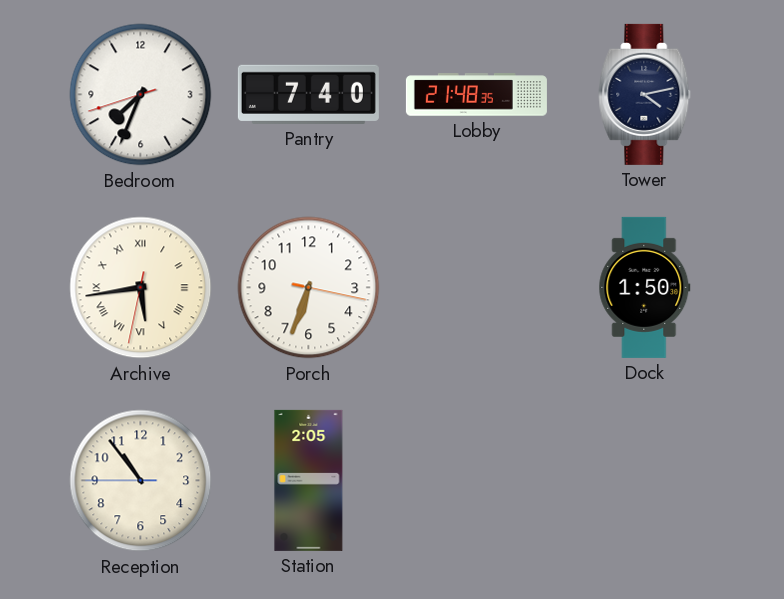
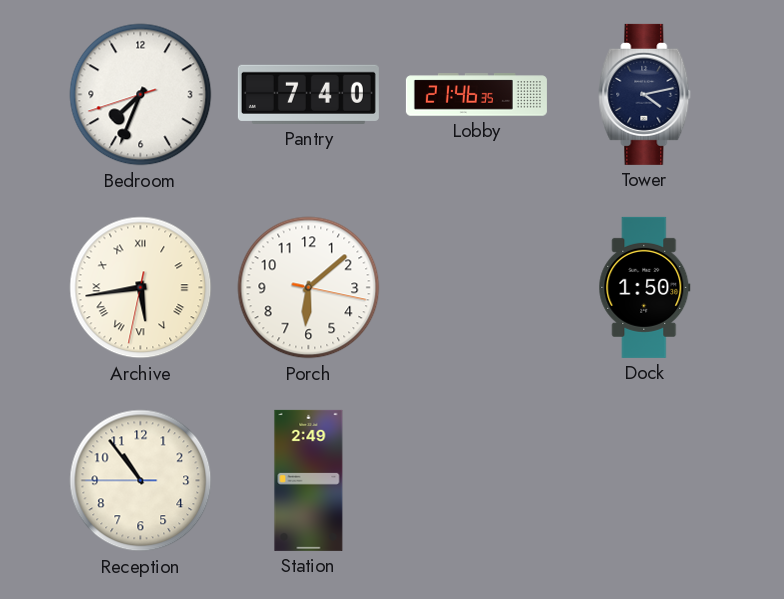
Lobby: 21:48 -> 21:46 (476, 95)
Porch: 6:33 -> 6:08 (309, 288)
Station: 2:05 -> 2:49 (309, 480)
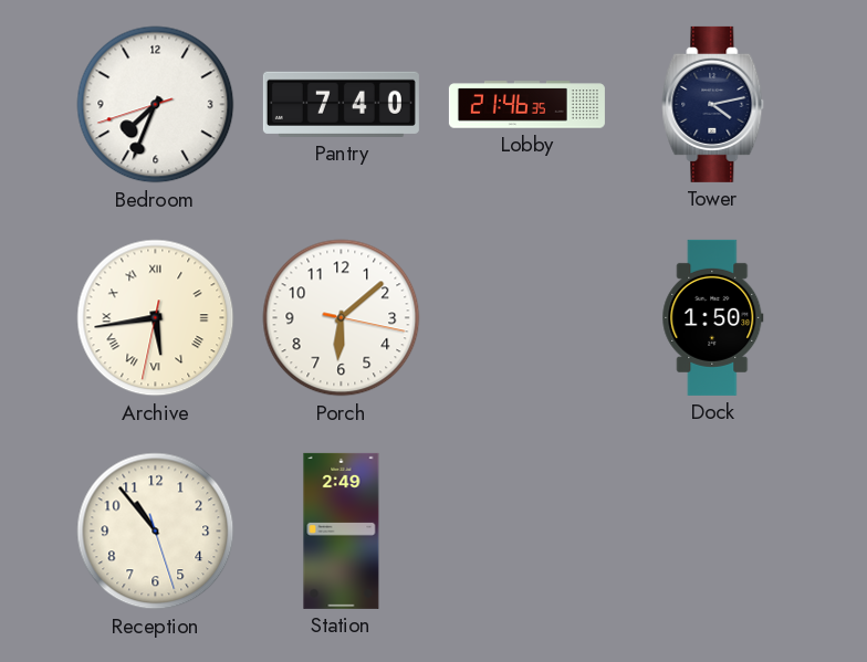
Reception: 10:53:45 -> 10:53:27 (156, 532)
